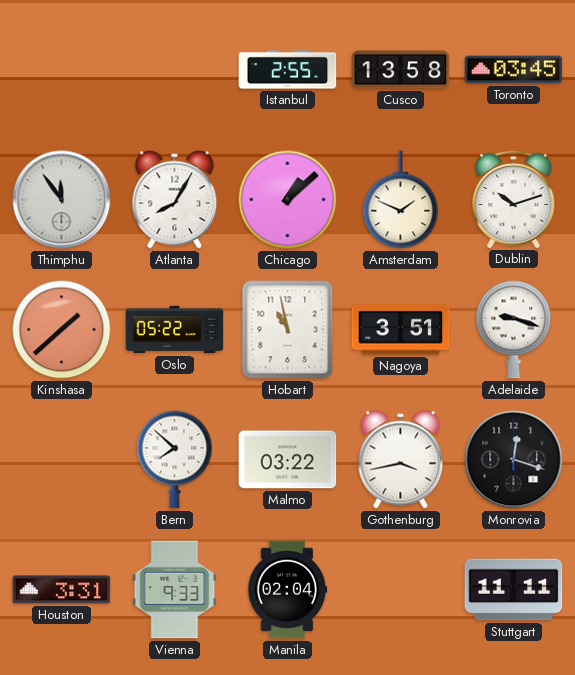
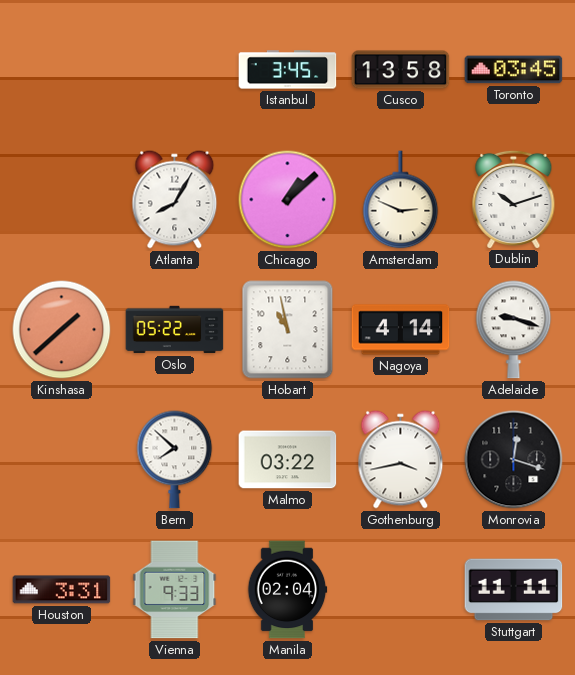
Istanbul: 2:55 -> 3:45 (288, 70)
Thimphu: 11:54 -> none (62, 200)
Amsterdam: 1:49 -> 2:49 (401, 200)
Nagoya: 3:51 -> 4:14 (401, 330)
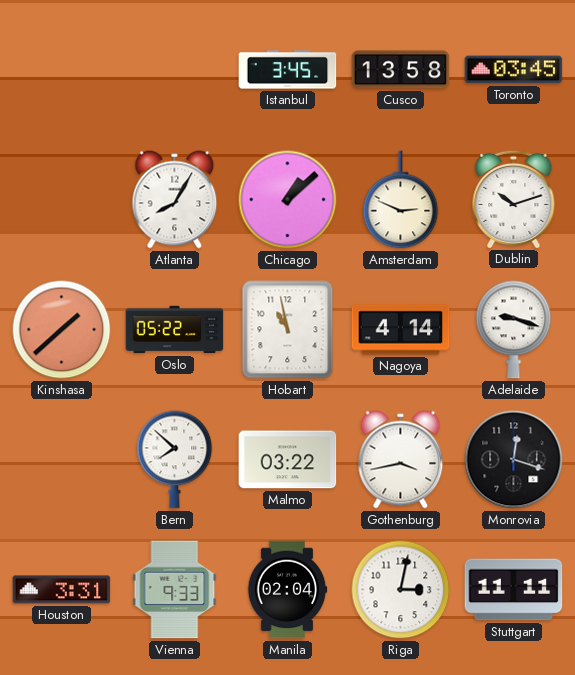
Riga: none -> 3:02 (401, 590)
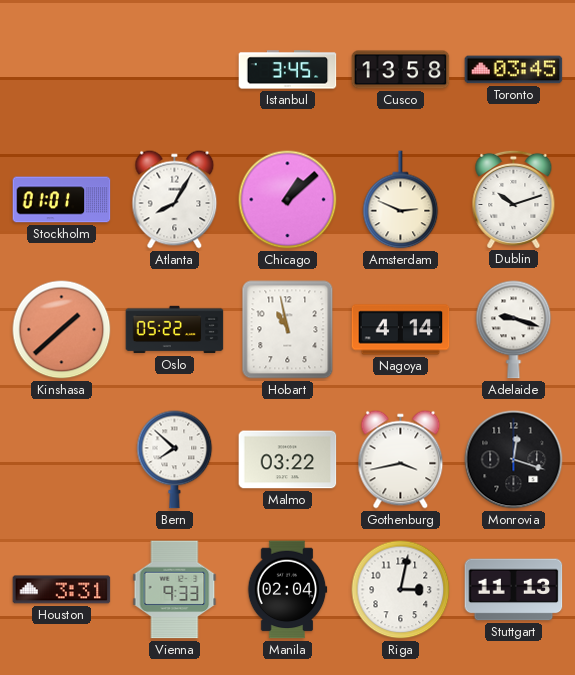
Stockholm: none -> 01:01 (62, 200)
Stuttgart: 11:11 -> 11:13 (514, 590)
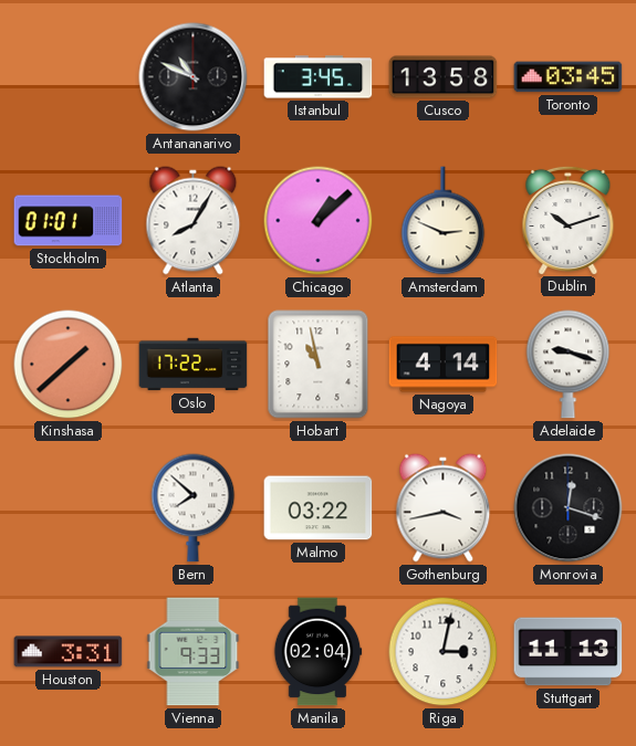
Antananarivo: none -> 10:49 (194, 77)
Oslo: 05:22 -> 17:22 (194, 365)
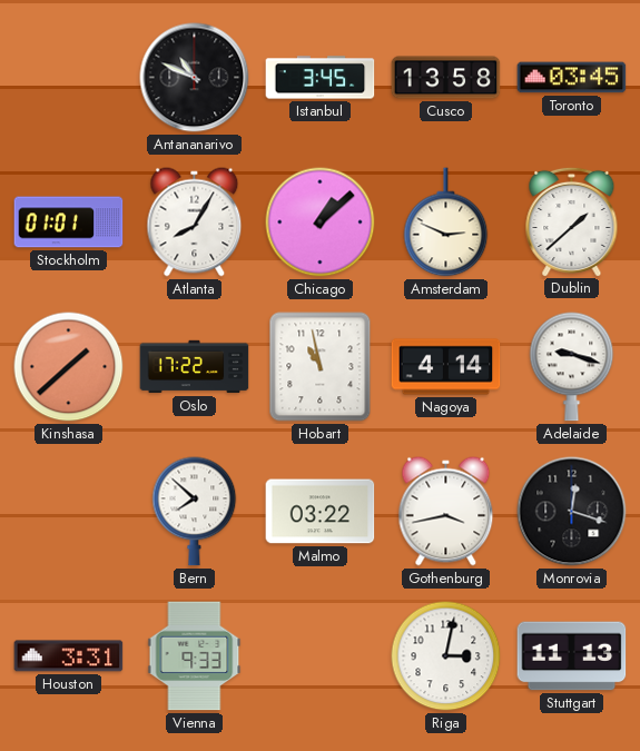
Dublin: 10:12 -> 1:38 (572, 221)
Manila: 02:04 -> none (317, 652)
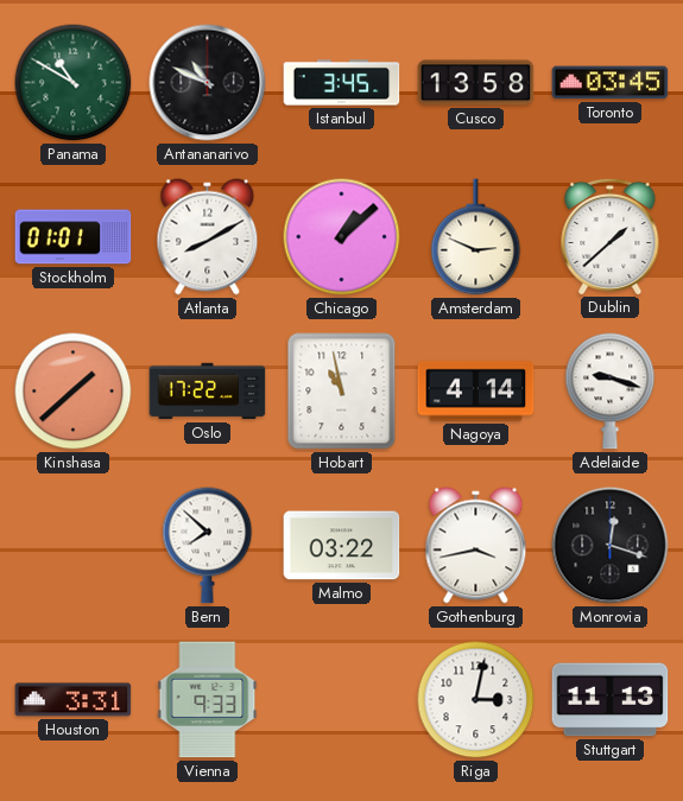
Panama: none -> 10:50 (74, 83)
Atlanta: 8:05 -> 8:10 (208, 237)
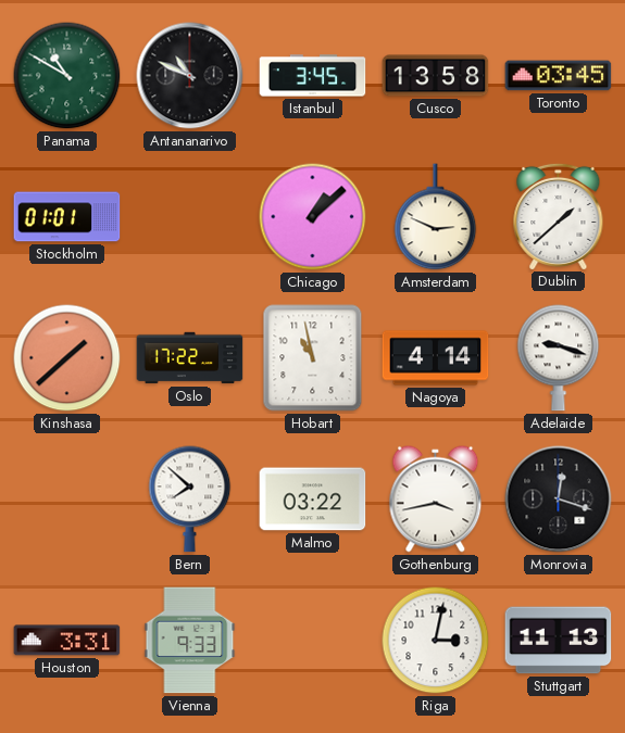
Atlanta: 8:10 -> none (208, 237)
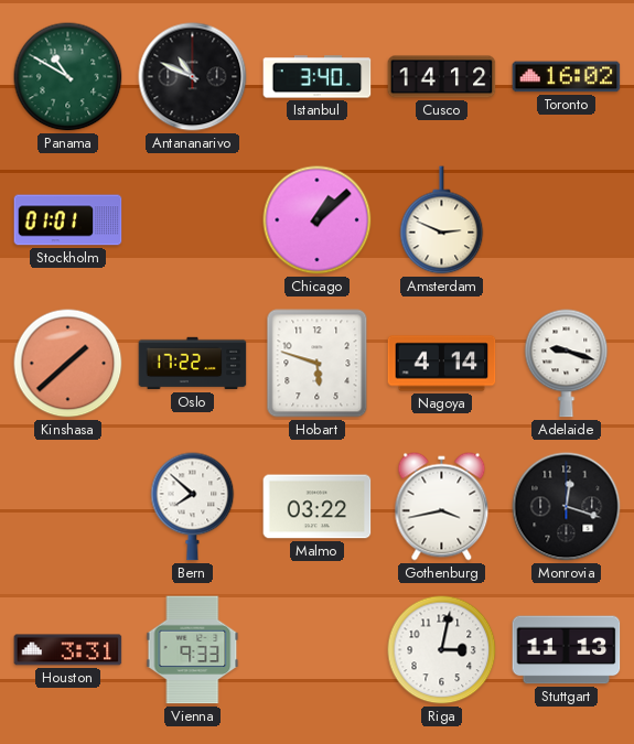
Istanbul: 3:45 -> 3:40 (318, 77)
Cusco: 13:58 -> 14:12 (442, 77)
Toronto: 03:45 -> 16:02 (567, 77)
Dublin: 1:38 -> none (559, 216)
Hobart: 10:58 -> 5:48 (318, 364)
